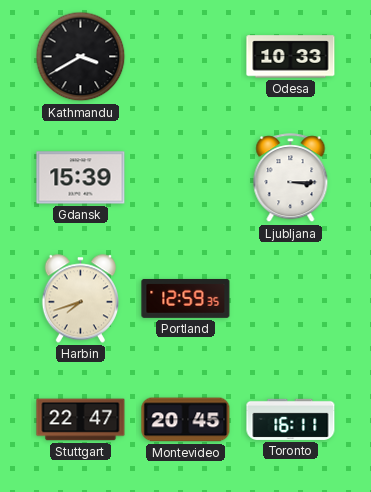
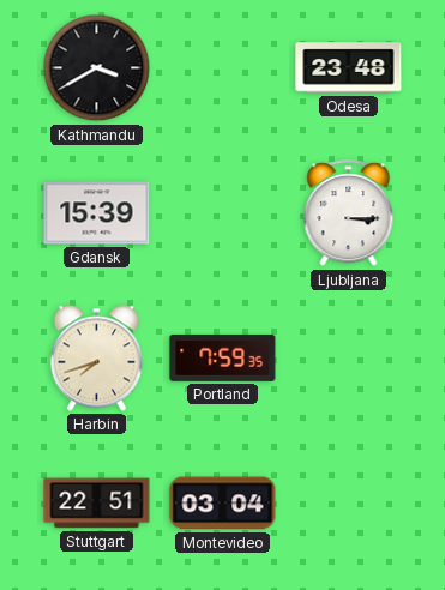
Odesa: 10:33 -> 23:48 (349, 68)
Portland: 12:59 -> 7:59 (223, 357)
Stuttgart: 22:47 -> 22:51 (97, 504)
Montevideo: 20:45 -> 03:04 (223, 504)
Toronto: 16:11 -> none (291, 419)
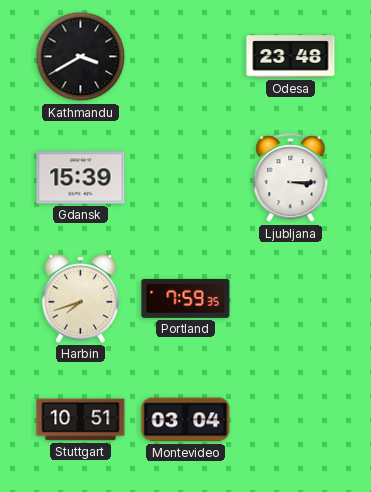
Stuttgart: 22:51 -> 10:51 (81, 420)
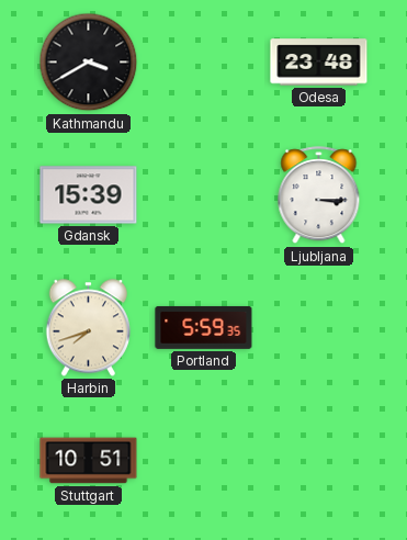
Portland: 7:59 -> 5:59 (204, 327)
Montevideo: 03:04 -> none (186, 420)
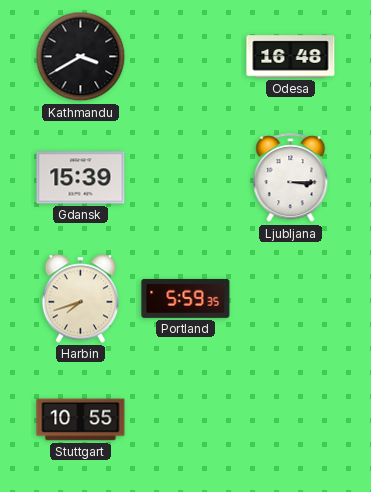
Odesa: 23:48 -> 16:48 (291, 57)
Stuttgart: 10:51 -> 10:55 (81, 420)
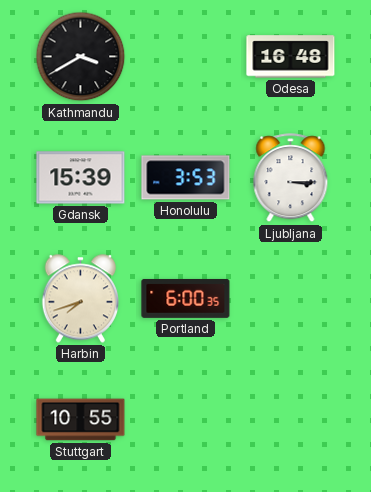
Honolulu: none -> 3:53 (186, 178)
Portland: 5:59 -> 6:00 (186, 298)
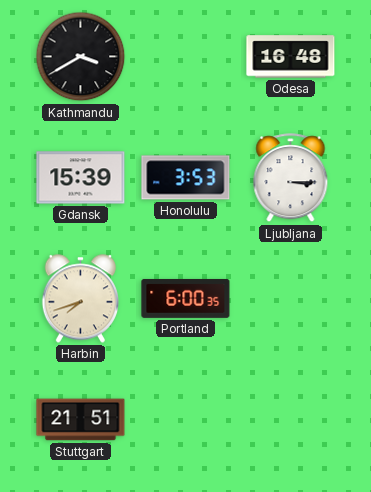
Stuttgart: 10:55 -> 21:51 (81, 420)
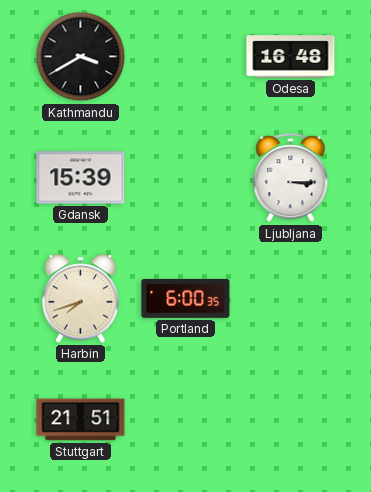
Honolulu: 3:53 -> none (186, 178)
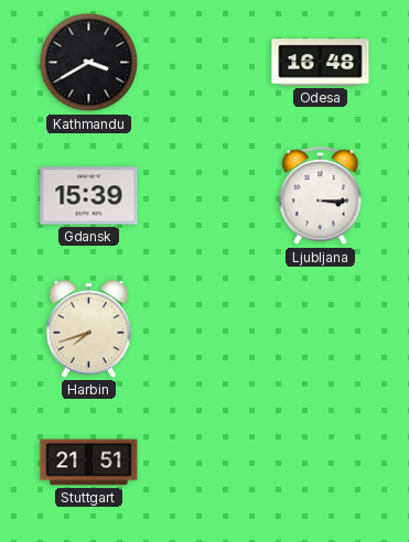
Portland: 6:00 -> none (186, 298)
